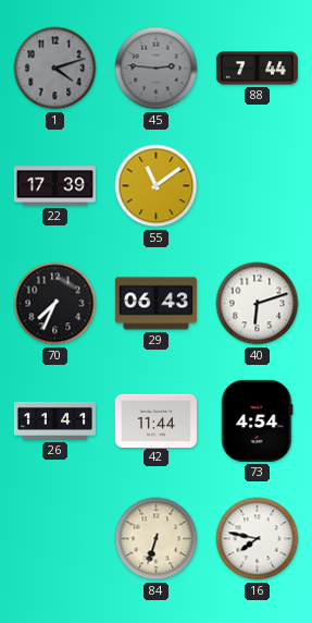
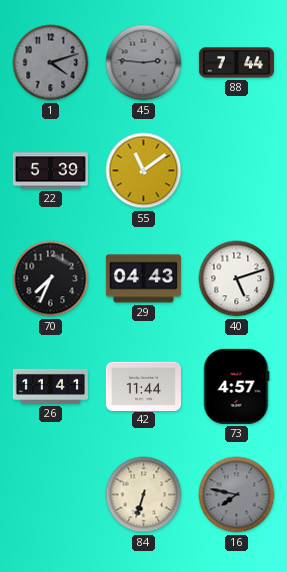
22: 17:39 -> 5:39 (50, 171)
29: 06:43 -> 04:43 (143, 279)
40: 6:12 -> 5:12 (237, 279)
73: 4:54 -> 4:57 (236, 386)
16 dial: white -> grey (237, 495)
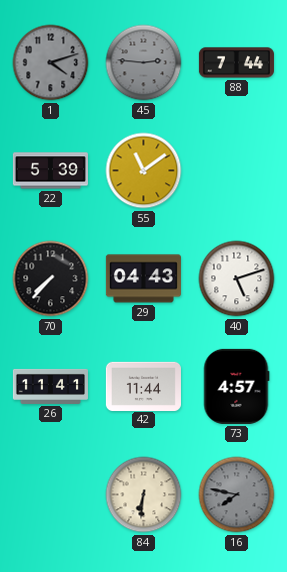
70: 7:34 -> 7:37 (51, 279)
84: 6:33 -> 6:31 (144, 495)
